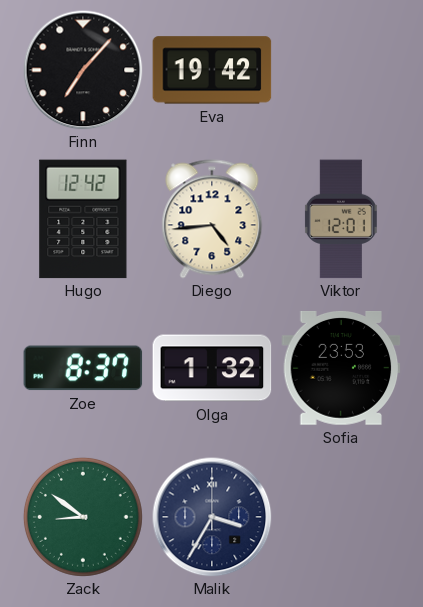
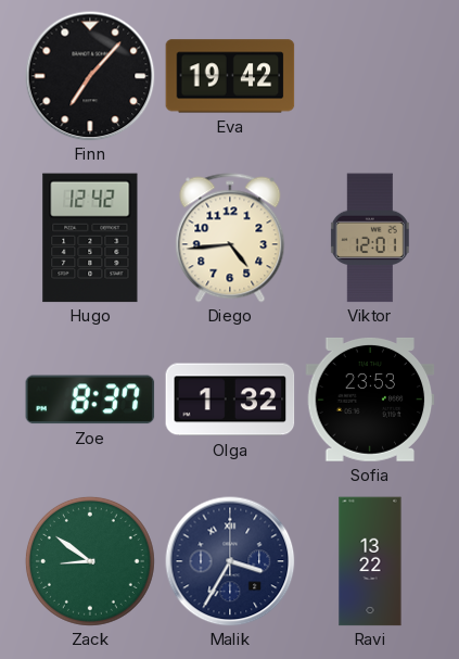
Ravi: none -> 13:22 (370, 561)
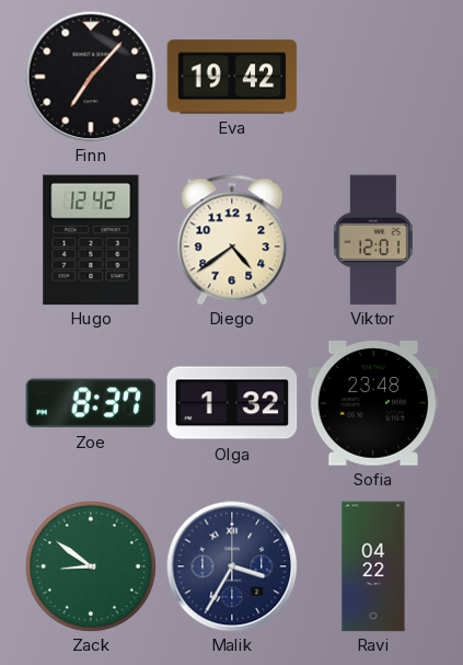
Diego: 4:44 -> 4:39 (232, 240)
Sofia: 23:53 -> 23:48 (373, 403)
Ravi: 13:22 -> 04:22 (373, 566)
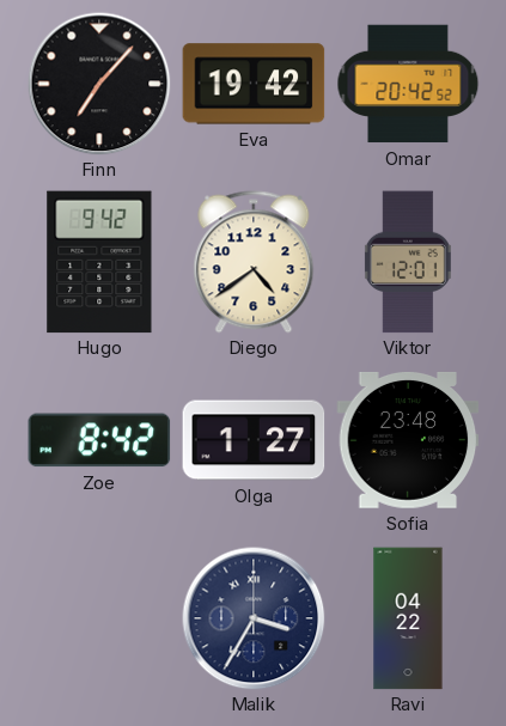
Omar: none -> 20:42 (408, 84)
Hugo: 12:42 -> 9:42 (99, 262)
Zoe: 8:37 -> 8:42 (99, 440)
Olga: 1:32 -> 1:27 (254, 440)
Zack: 8:51 -> none (91, 566)
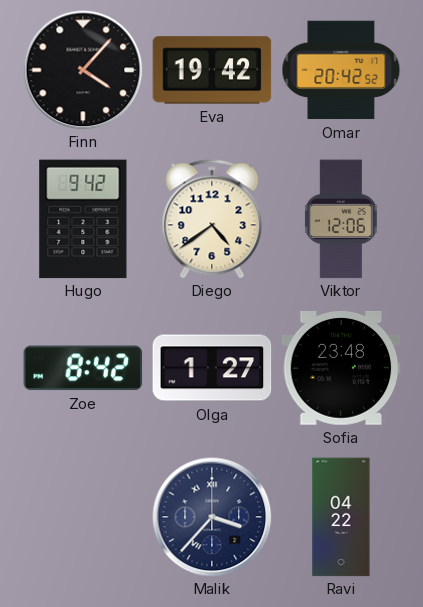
Finn: 7:07 -> 4:07 (83, 70)
Viktor: 12:01 -> 12:06 (341, 219)
Malik: 3:35 -> 3:37 (212, 517)
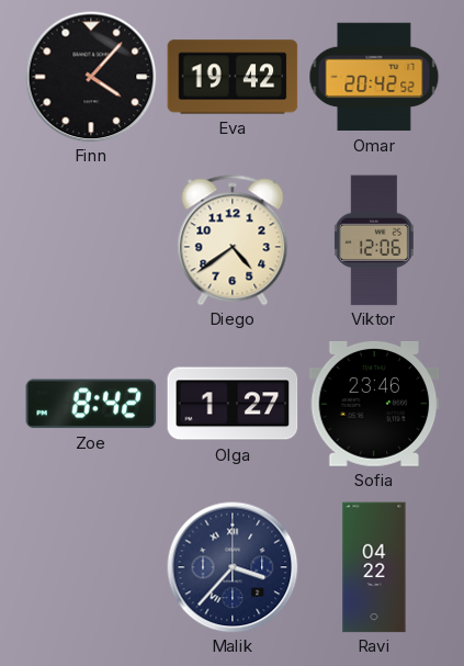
Hugo: 9:42 -> none (83, 219)
Sofia: 23:48 -> 23:46 (374, 404)
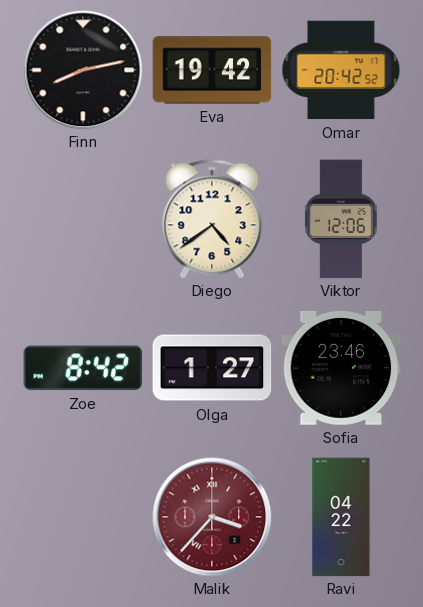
Finn: 4:07 -> 8:13 (83, 70)
Malik dial: navy -> burgundy (212, 517)
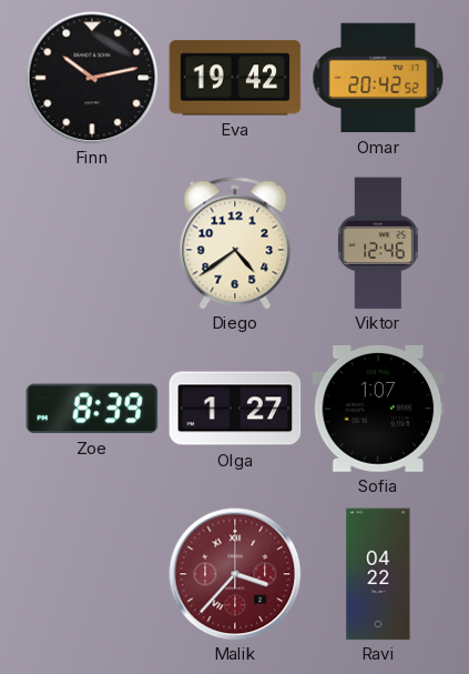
Finn: 8:13 -> 10:13 (92, 78)
Viktor: 12:06 -> 12:46 (378, 243)
Zoe: 8:42 -> 8:39 (92, 409)
Sofia: 23:46 -> 1:07 (378, 409)
